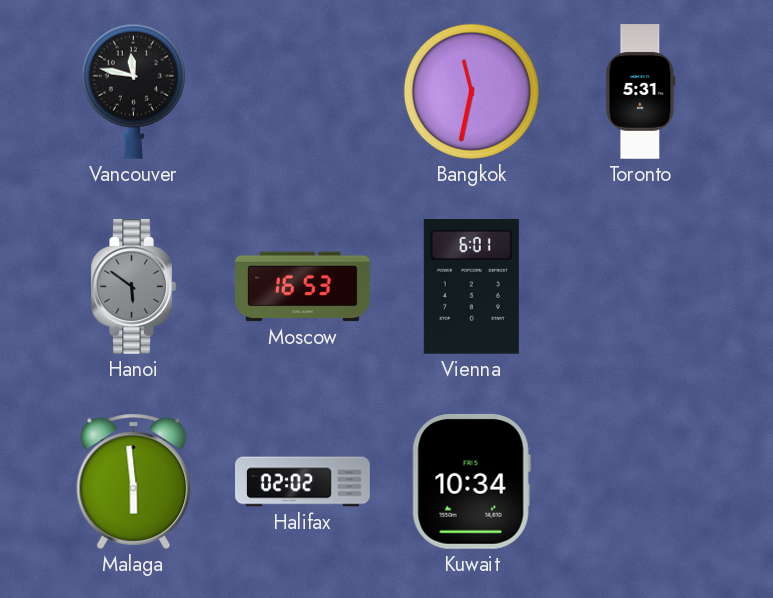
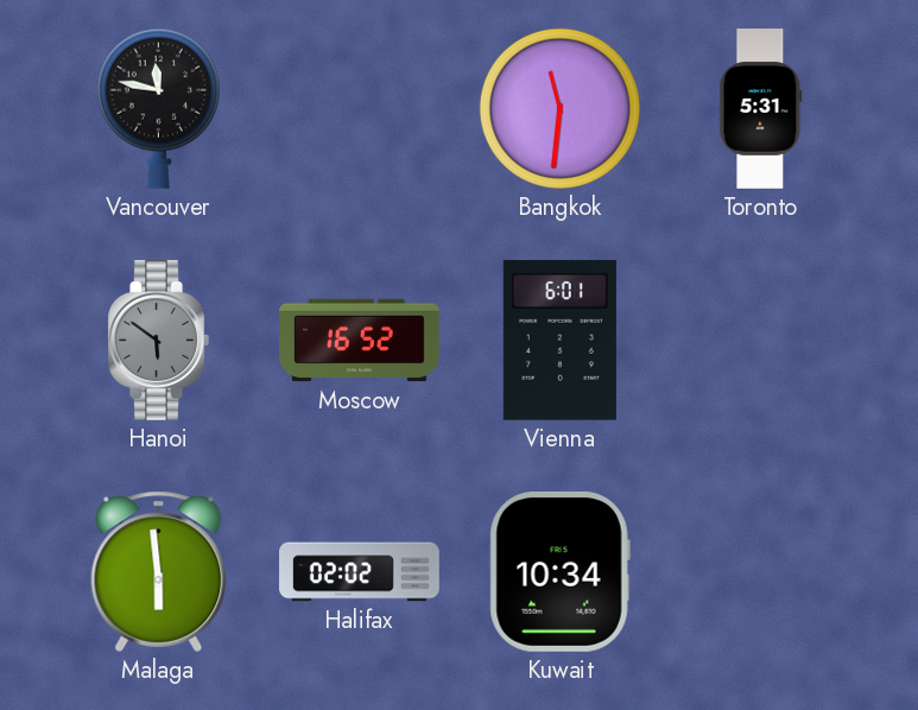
Bangkok: 11:32 -> 11:31 (559, 108)
Moscow: 16:53 -> 16:52 (360, 341)
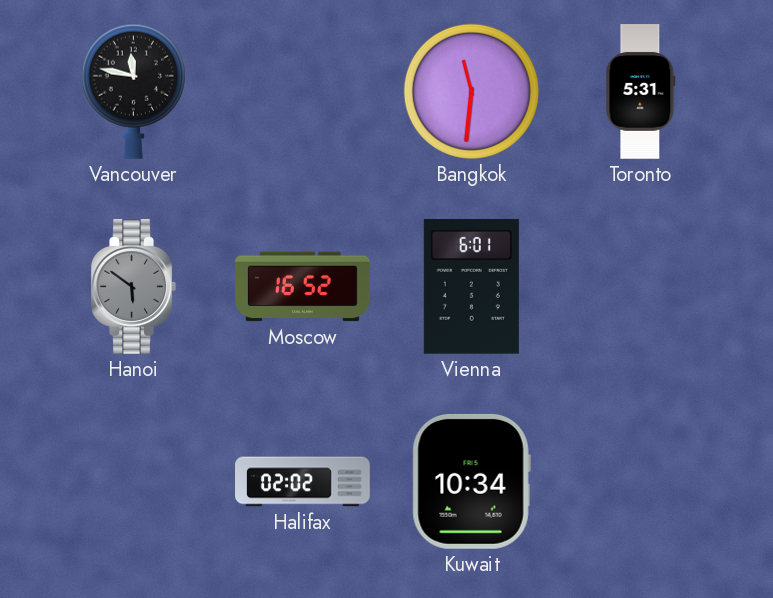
Malaga: 5:59 -> none (159, 571)
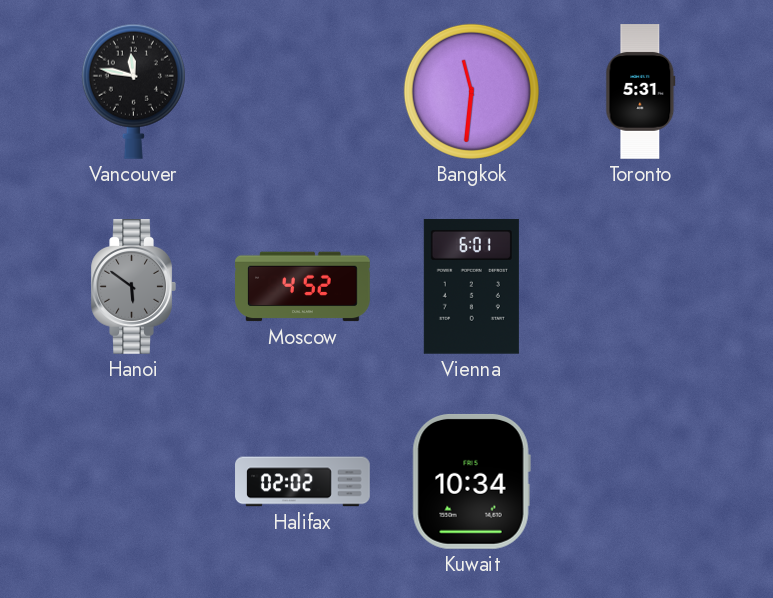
Moscow: 16:52 -> 4:52 (303, 287)
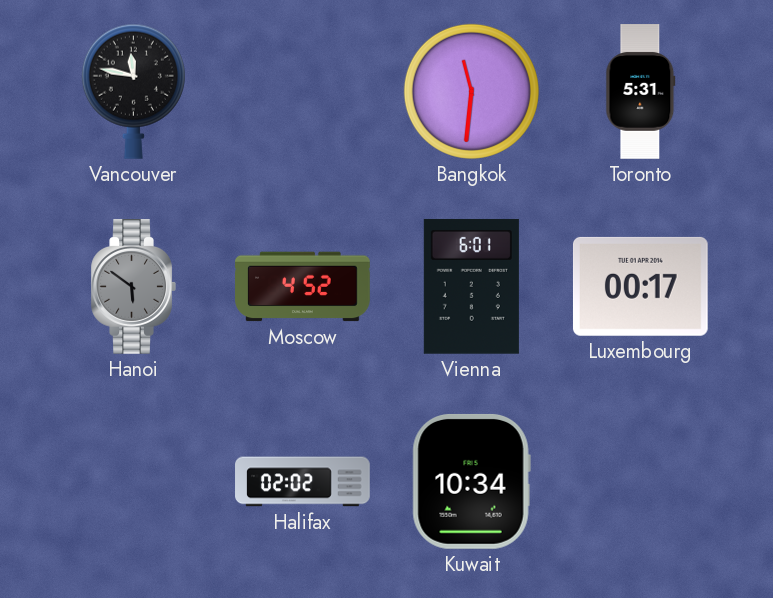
Luxembourg: none -> 00:17 (640, 286)
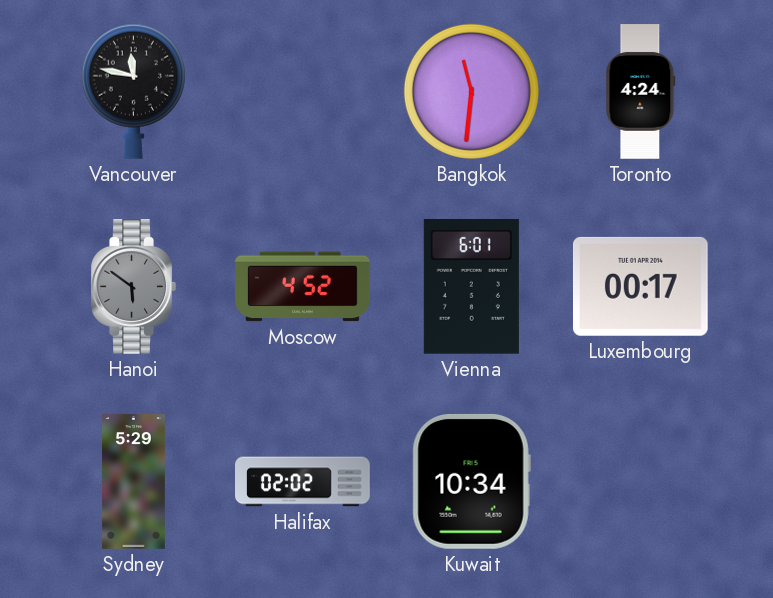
Toronto: 5:31 -> 4:24 (641, 92)
Sydney: none -> 5:29 (133, 482)
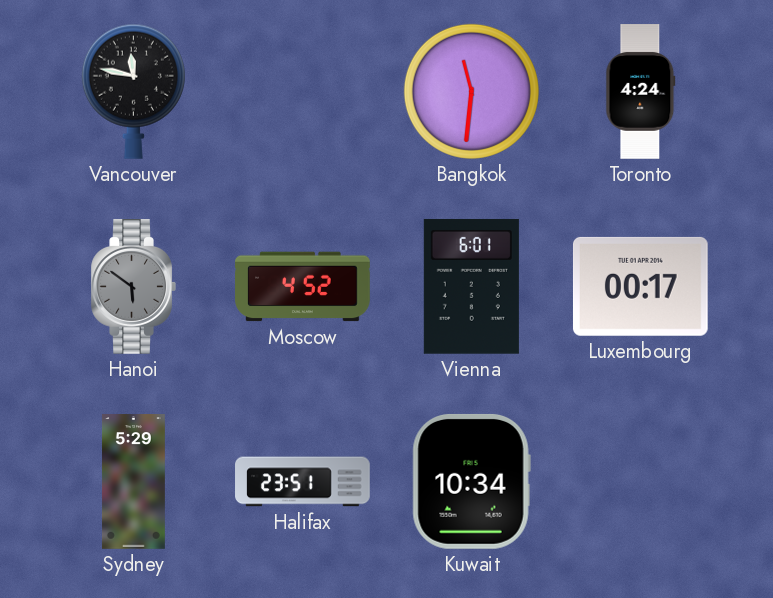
Halifax: 02:02 -> 23:51 (303, 482)
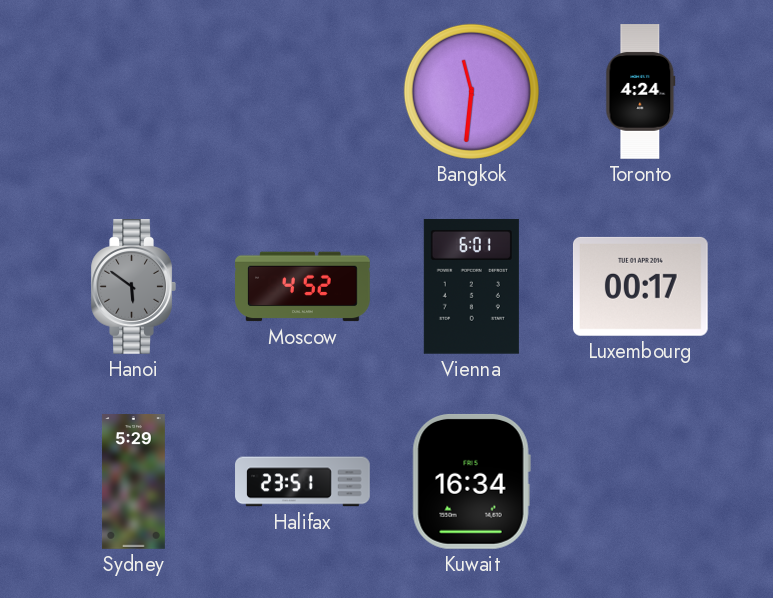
Vancouver: 11:47 -> none (133, 91)
Kuwait: 10:34 -> 16:34 (471, 481)
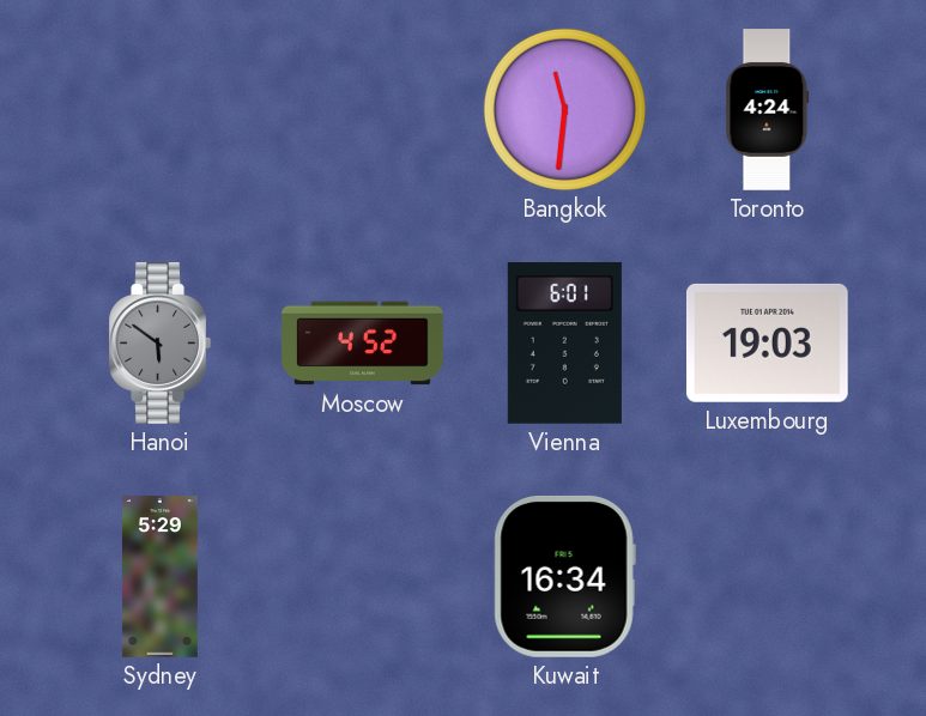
Luxembourg: 00:17 -> 19:03 (767, 342)
Halifax: 23:51 -> none (303, 482)
